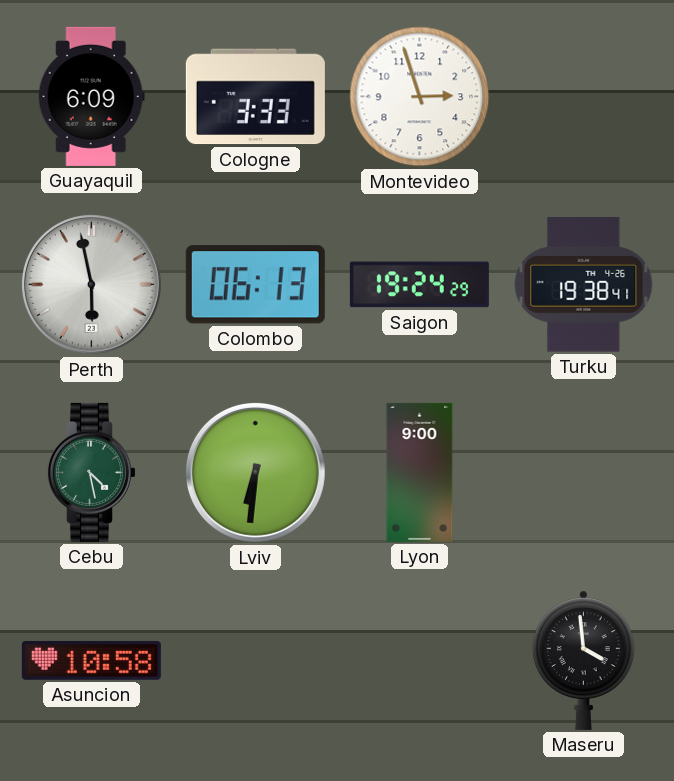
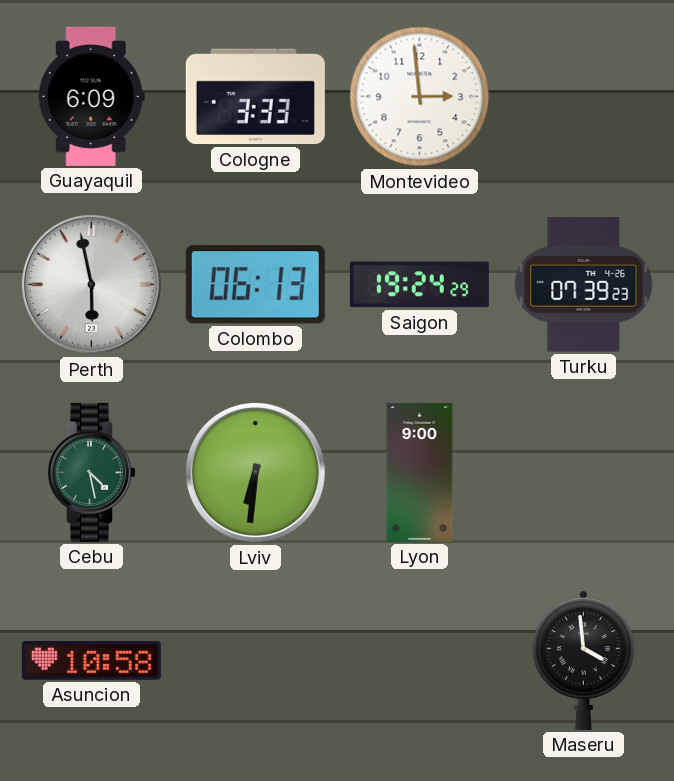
Montevideo: 2:57 -> 2:59 (420, 97)
Turku: 19:38 -> 07:39 (584, 285)
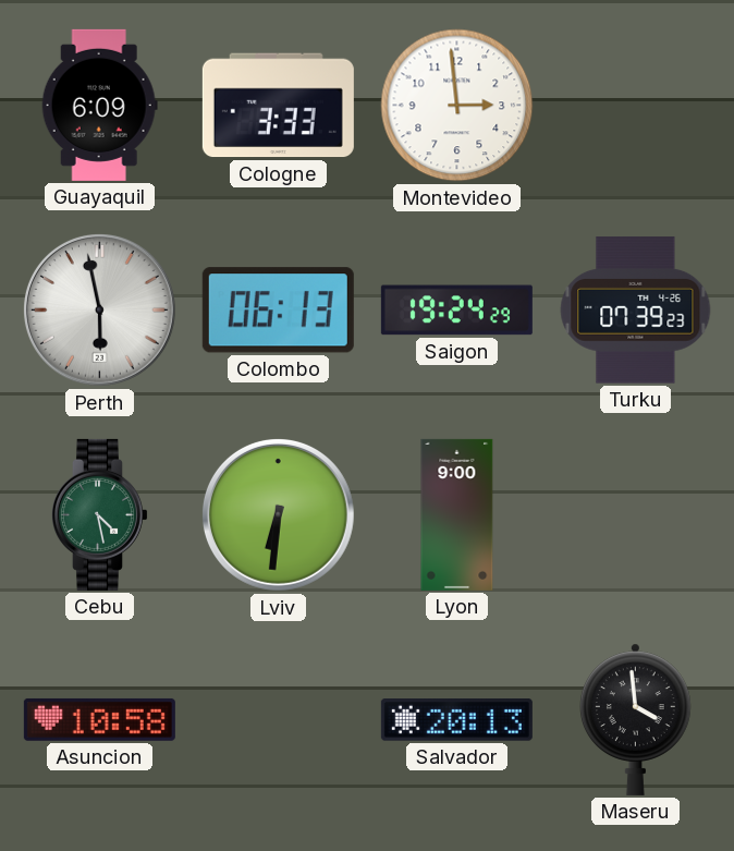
Salvador: none -> 20:13 (456, 720)
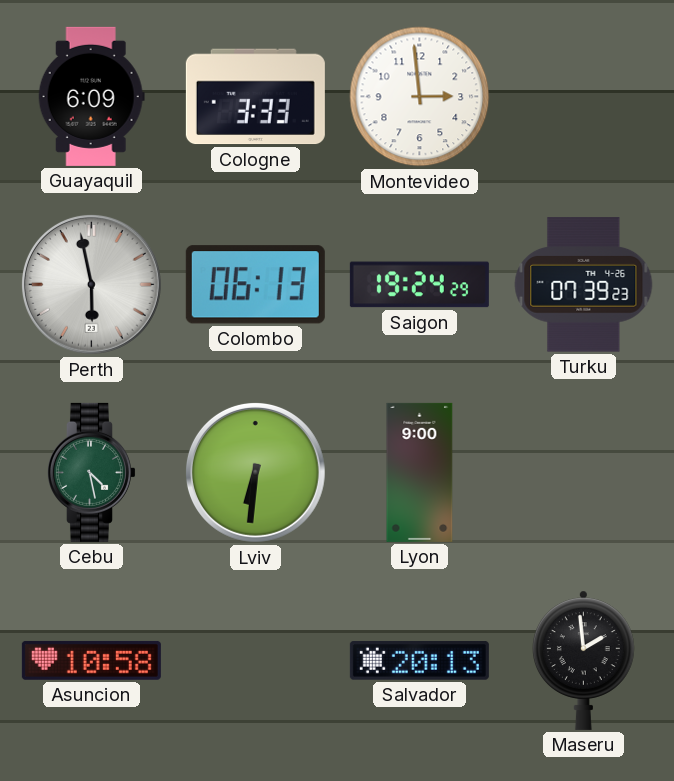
Maseru: 3:59 -> 1:59 (584, 660)
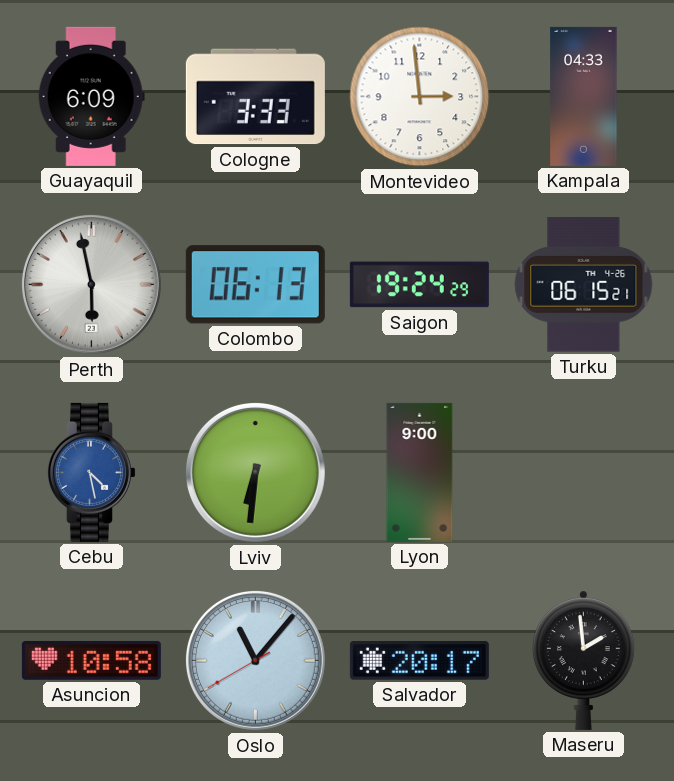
Kampala: none -> 04:33 (584, 96)
Turku: 07:39 -> 06:15 (584, 285)
Cebu dial: green -> blue (91, 472)
Oslo: none -> 11:06 (255, 660)
Salvador: 20:13 -> 20:17 (419, 661)
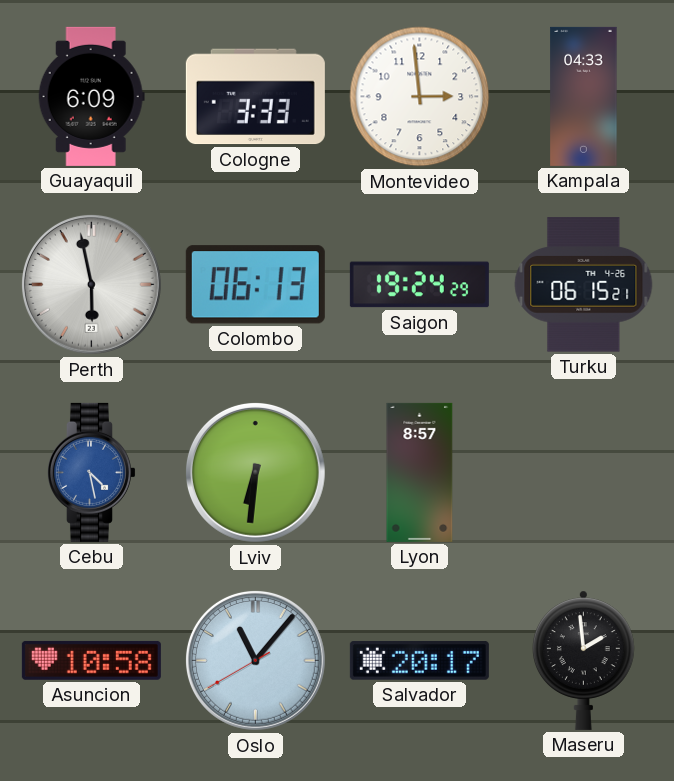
Lyon: 9:00 -> 8:57 (420, 472)
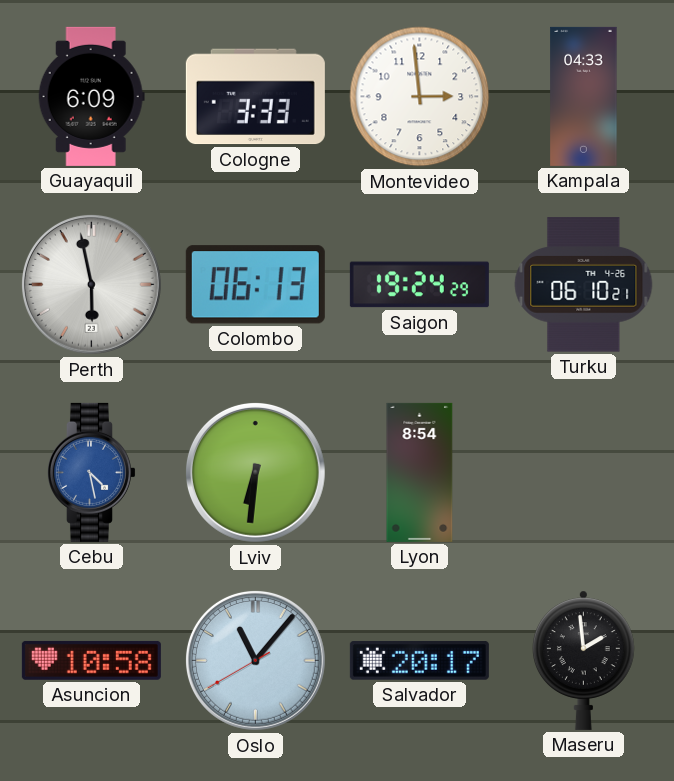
Turku: 06:15 -> 06:10 (584, 285)
Lyon: 8:57 -> 8:54 (420, 472)
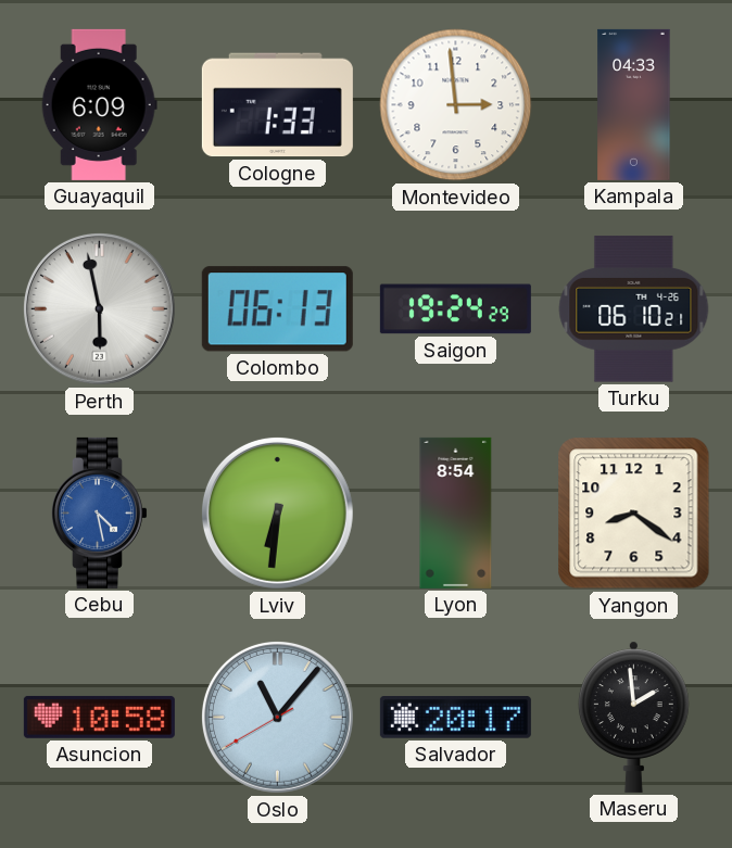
Cologne: 3:33 -> 1:33 (277, 105)
Yangon: none -> 8:21 (634, 514)
